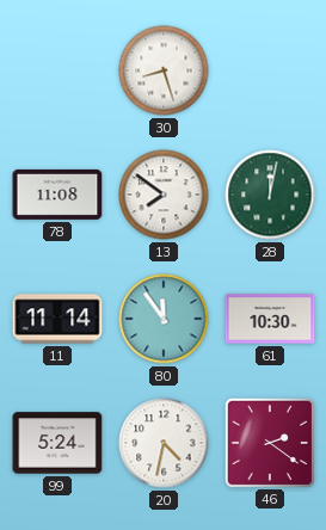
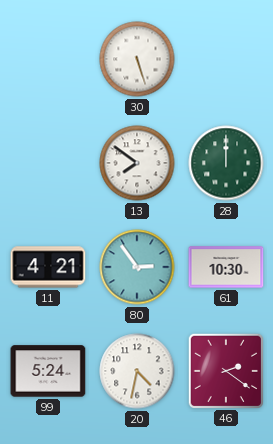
30: 8:27 -> 5:27 (137, 59)
78: 11:08 -> none (57, 195)
28: 12:02 -> 12:00 (226, 163)
11: 11:14 -> 4:21 (48, 267)
80: 11:54 -> 2:54 (137, 267)
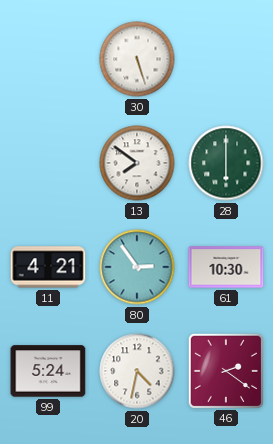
28: 12:00 -> 6:00 (226, 163)
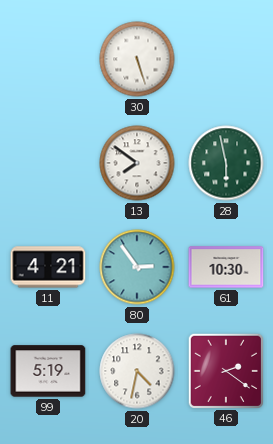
28: 6:00 -> 5:58 (226, 163)
99: 5:24 -> 5:19 (48, 371)
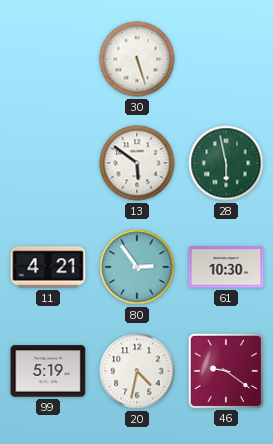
13: 7:51 -> 5:51 (137, 163)
46: 2:21 -> 9:21 (225, 370)
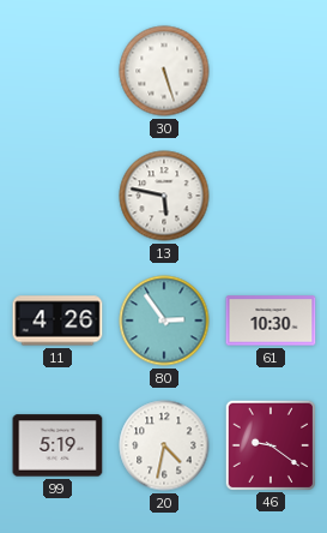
13: 5:51 -> 5:47 (164, 196)
28: 5:58 -> none (226, 163)
11: 4:21 -> 4:26 (57, 321)
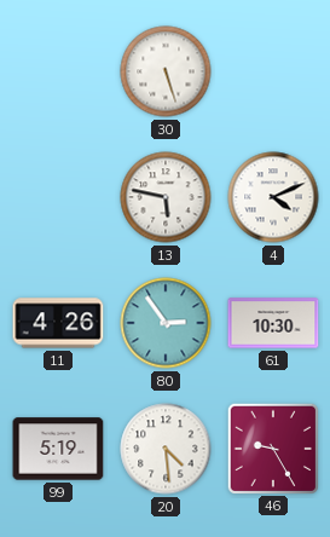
4: none -> 4:11 (273, 197)
20: 4:32 -> 4:29 (166, 449)
46: 9:21 -> 9:25 (272, 447)
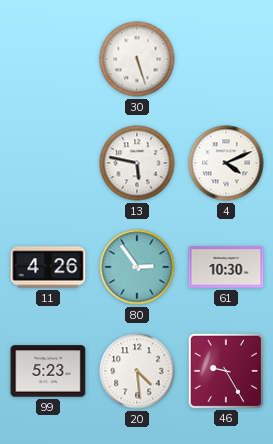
99: 5:19 -> 5:23 (48, 371)
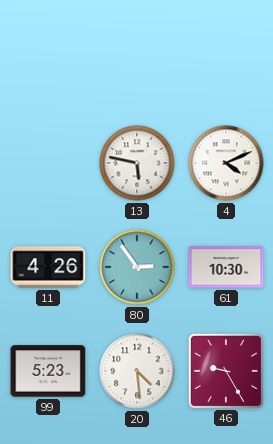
30: 5:27 -> none (137, 59)
